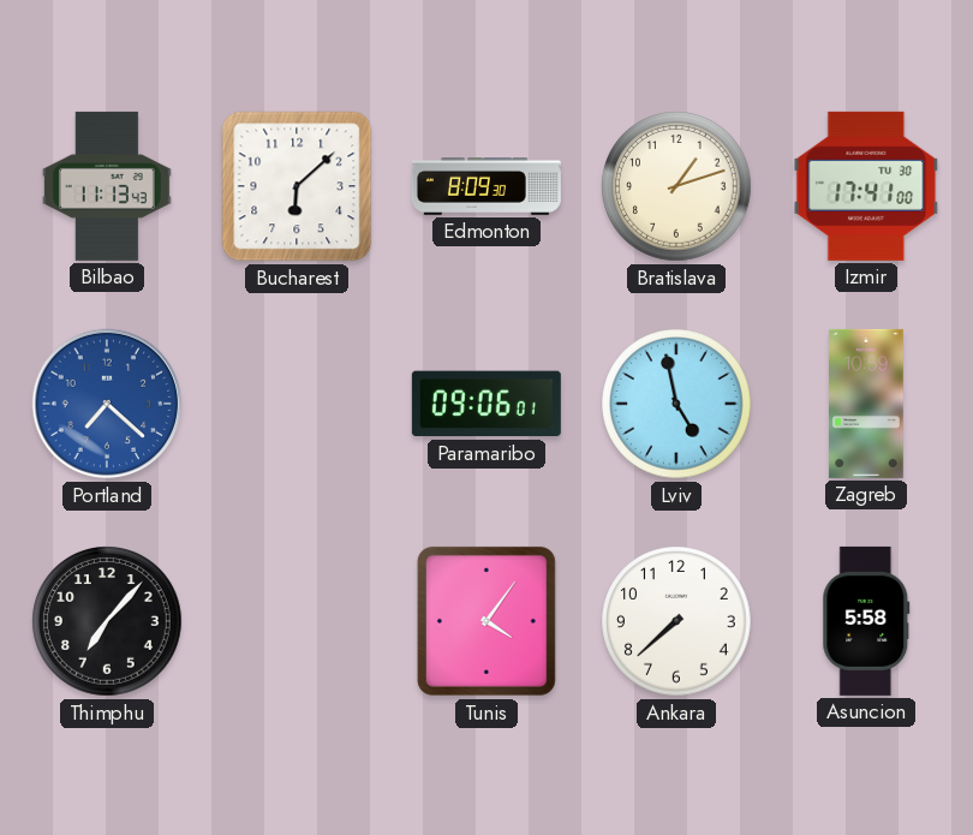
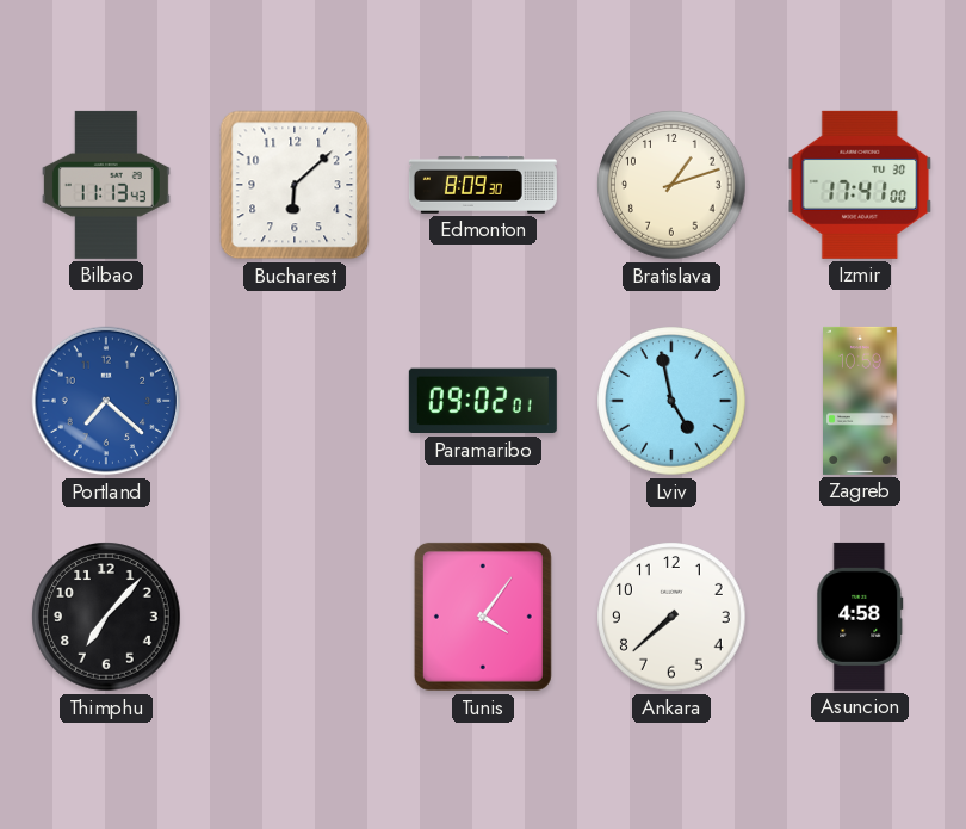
Paramaribo: 09:06 -> 09:02 (483, 401)
Asuncion: 5:58 -> 4:58 (860, 617)
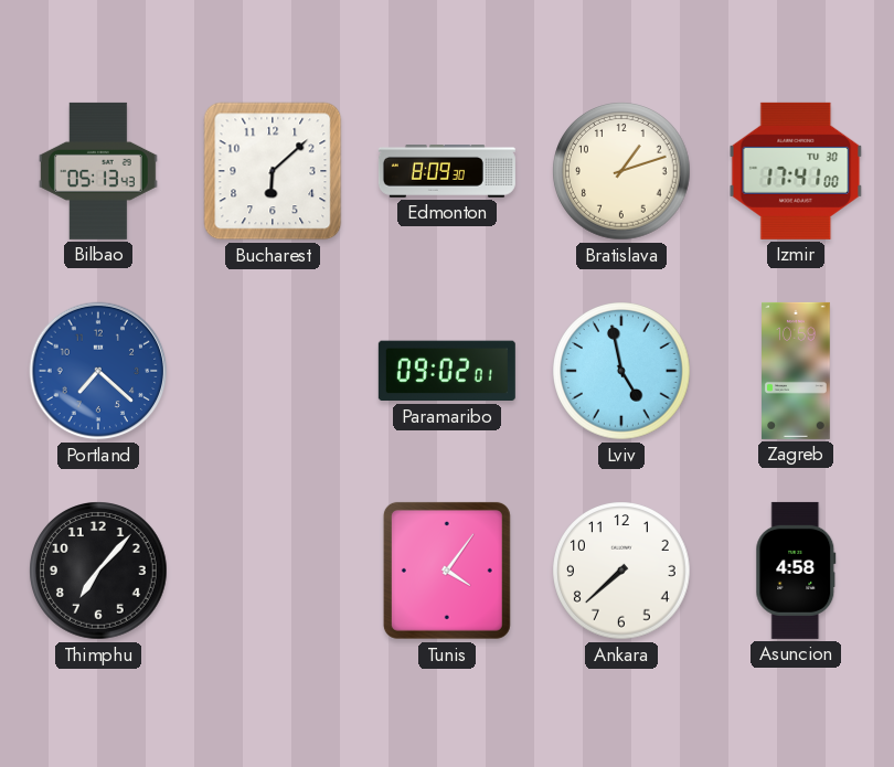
Bilbao: 11:13 -> 05:13 (98, 171)
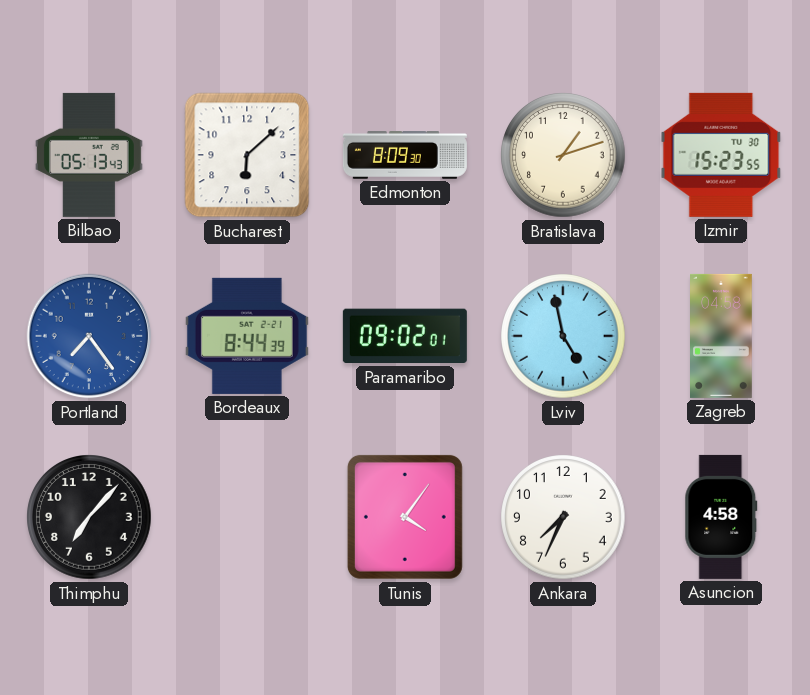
Izmir: 17:41 -> 15:23 (721, 155)
Portland: 7:22 -> 7:24 (89, 336)
Bordeaux: none -> 8:44 (247, 336)
Zagreb: 10:59 -> 04:58 (722, 336)
Ankara: 7:38 -> 7:34 (563, 517)
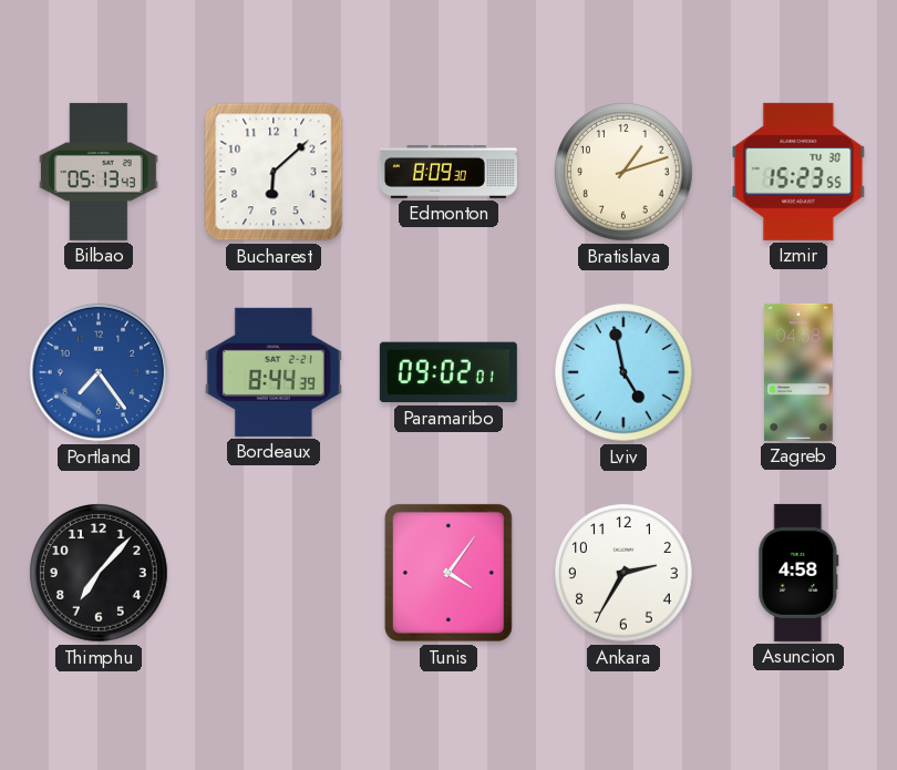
Ankara: 7:34 -> 2:35 (623, 573)
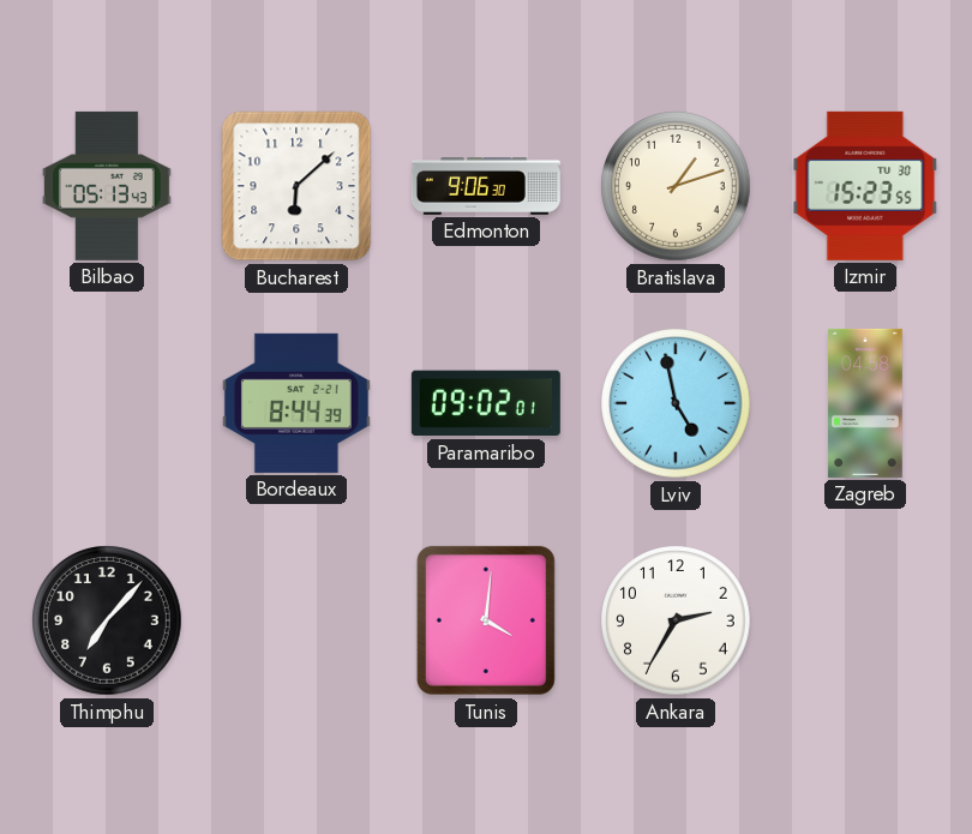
Edmonton: 8:09 -> 9:06 (486, 187)
Portland: 7:24 -> none (99, 372)
Tunis: 4:06 -> 4:01 (486, 620)
Asuncion: 4:58 -> none (798, 573)
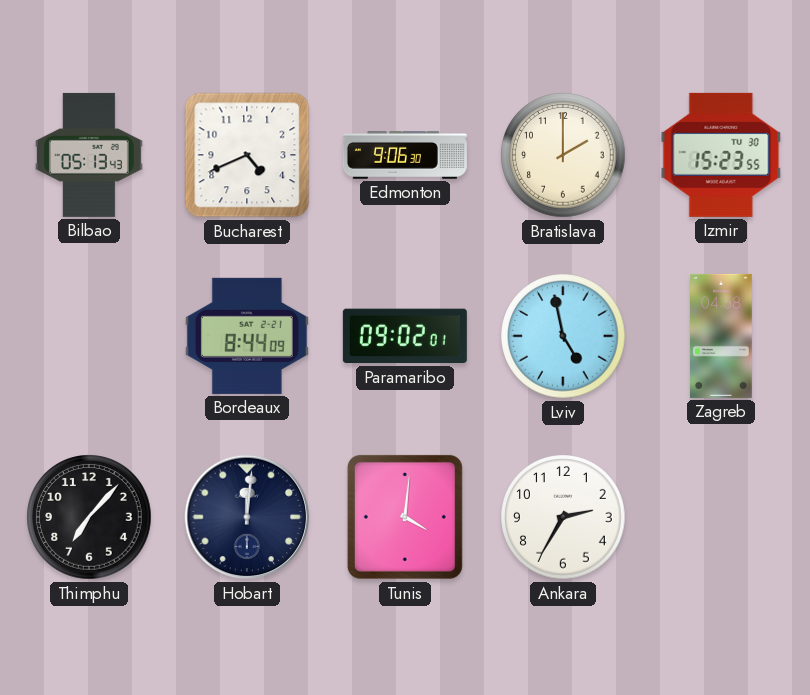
Bucharest: 6:08 -> 4:41 (247, 155)
Bratislava: 1:12 -> 2:00 (563, 155)
Bordeaux: 8:44:39 -> 8:44:09 (247, 336)
Hobart: none -> 12:01 (247, 517)
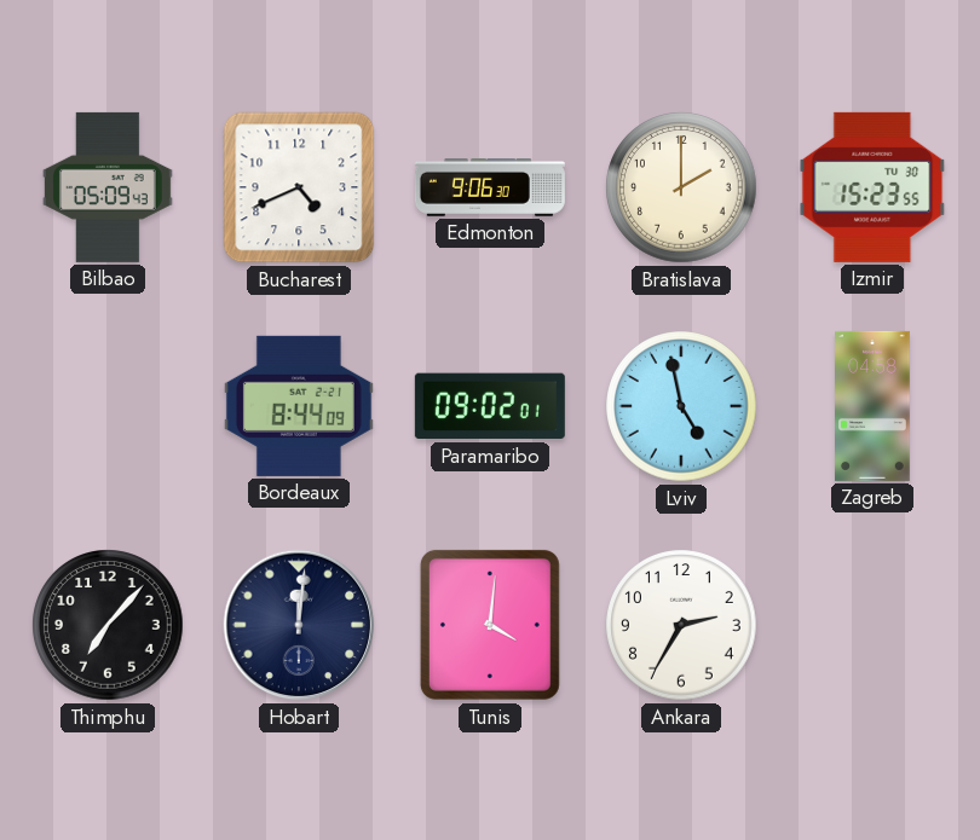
Bilbao: 05:13 -> 05:09 (108, 187)
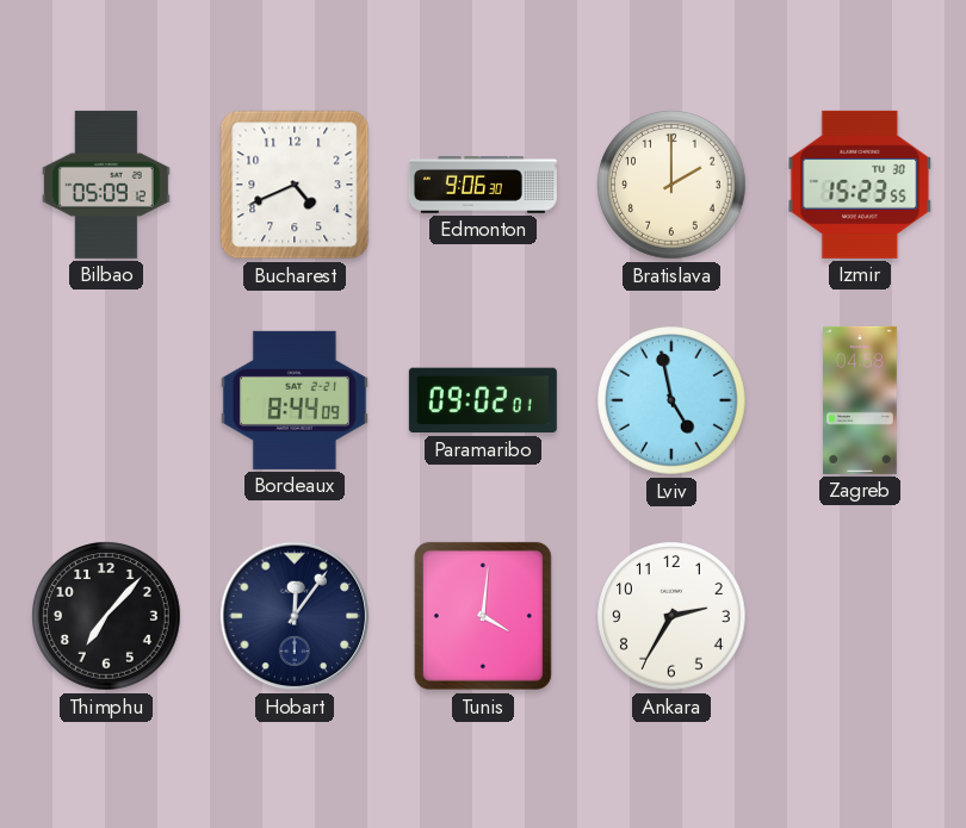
Bilbao: 05:09:43 -> 05:09:12 (106, 185)
Hobart: 12:01 -> 12:06 (295, 616)
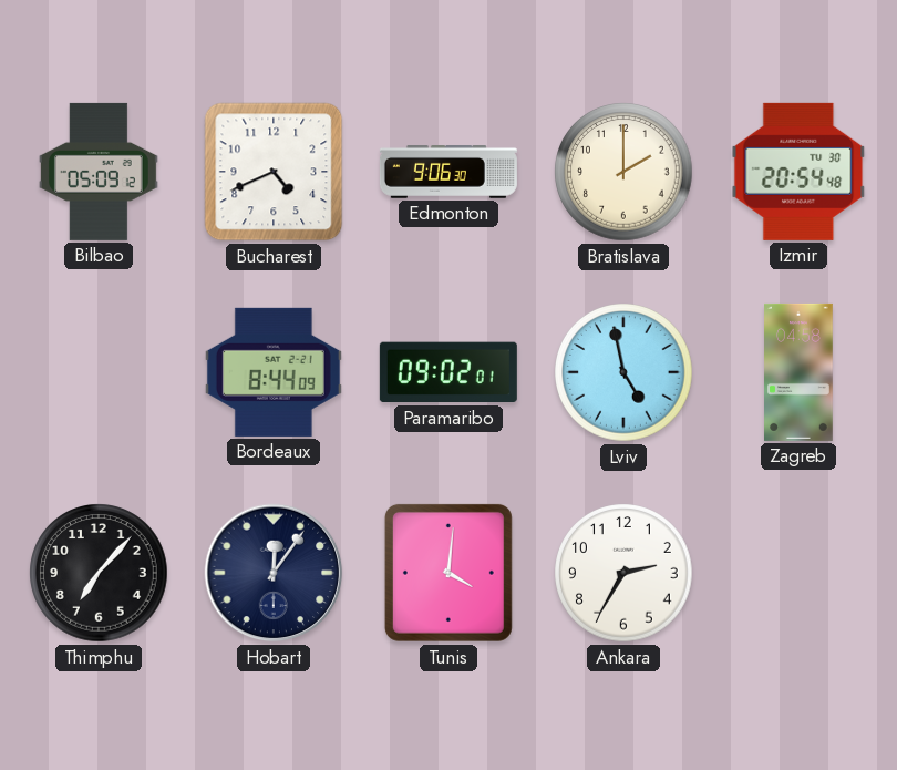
Izmir: 15:23 -> 20:54 (798, 172)
